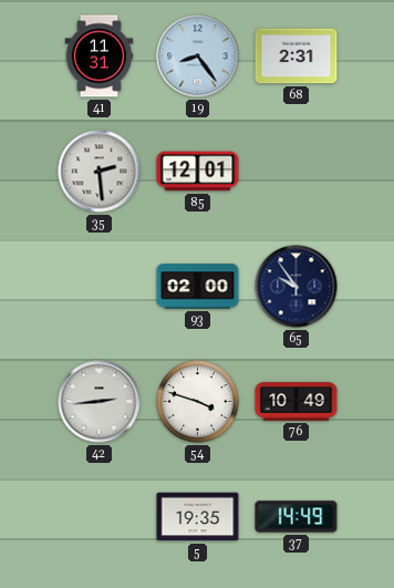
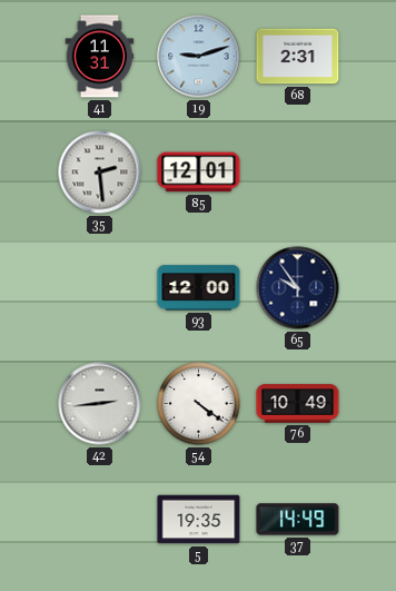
19: 8:24 -> 9:12 (199, 57)
93: 02:00 -> 12:00 (199, 288)
54: 3:48 -> 4:21 (199, 404)
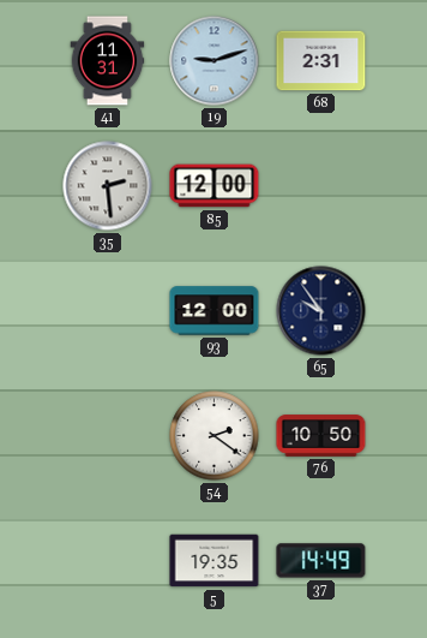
85: 12:01 -> 12:00 (215, 186)
42: 2:44 -> none (100, 404)
54: 4:21 -> 2:21 (215, 436)
76: 10:49 -> 10:50 (321, 436)
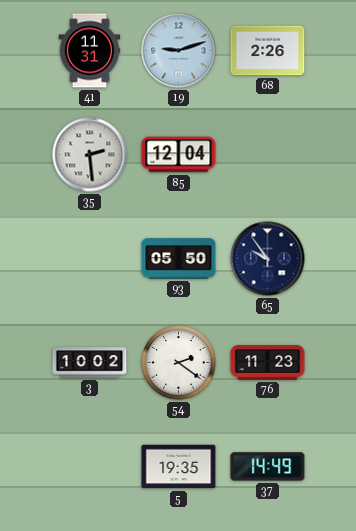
68: 2:31 -> 2:26 (268, 51)
85: 12:00 -> 12:04 (179, 155)
93: 12:00 -> 05:50 (179, 259)
3: none -> 10:02 (90, 363)
76: 10:50 -> 11:23 (268, 363)
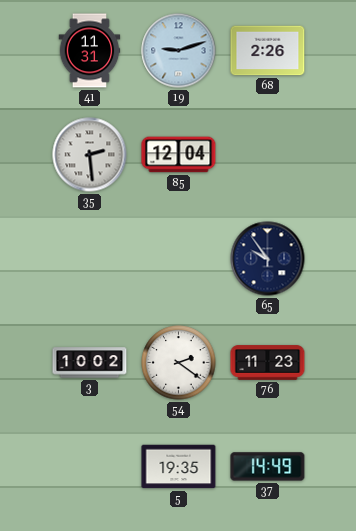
93: 05:50 -> none (179, 259)
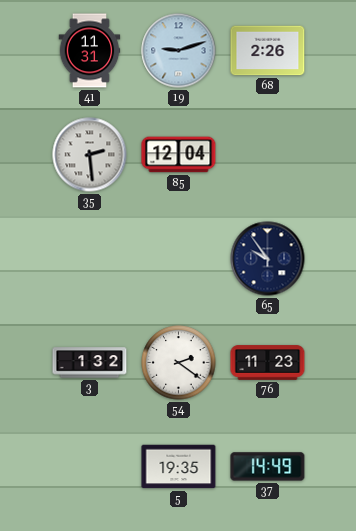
3: 10:02 -> 1:32 (90, 363)
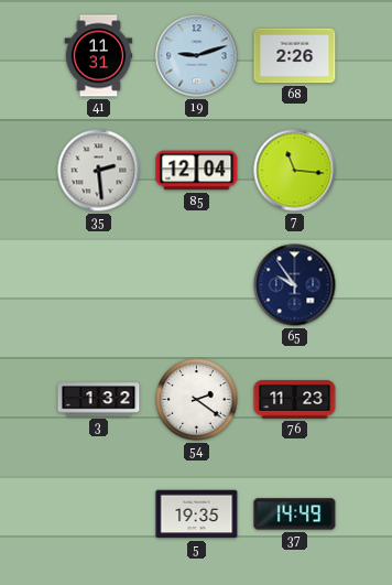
7: none -> 11:16 (295, 171)
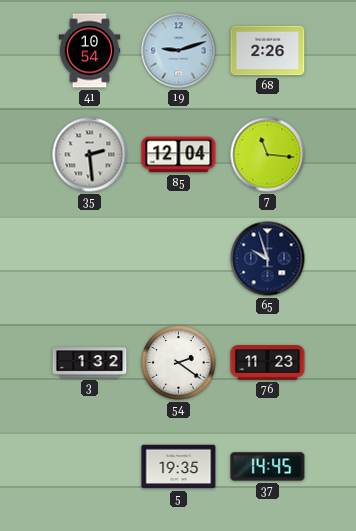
41: 11:31 -> 10:54 (90, 51)
65: 9:54 -> 9:57 (268, 259)
37: 14:49 -> 14:45 (268, 467)
